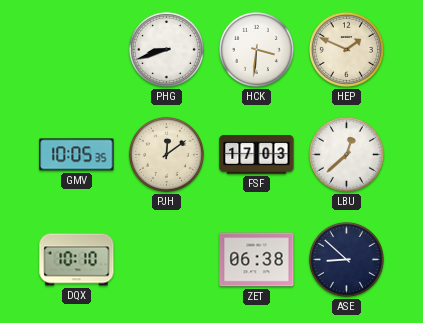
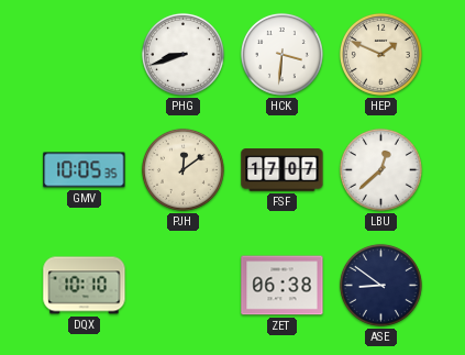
FSF: 17:03 -> 17:07 (283, 170)
ASE: 8:52 -> 8:51 (380, 285)
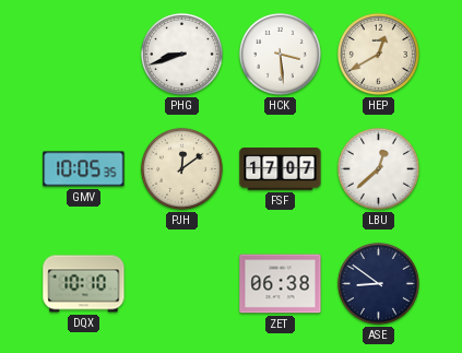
HCK: 3:31 -> 3:29 (280, 54)
HEP: 1:49 -> 12:40 (378, 54)
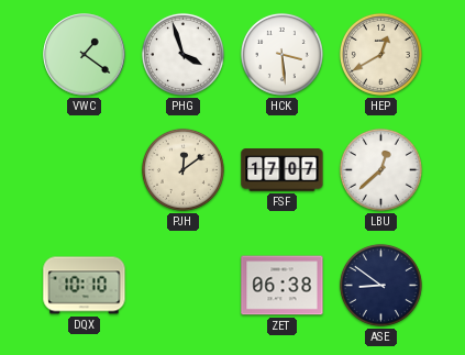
VWC: none -> 1:21 (85, 55)
PHG: 8:42 -> 3:57 (182, 54)
GMV: 10:05 -> none (84, 169)
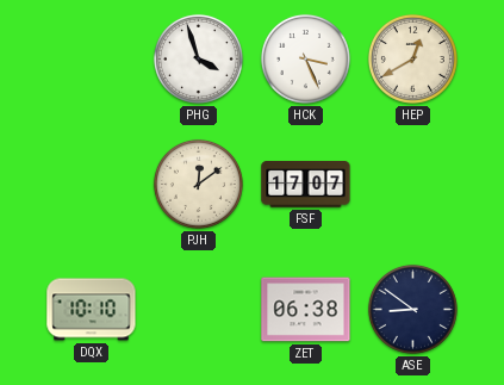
VWC: 1:21 -> none (85, 55)
HCK: 3:29 -> 3:26 (305, 58)
LBU: 12:38 -> none (380, 169)
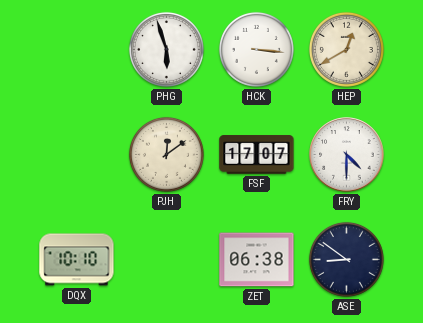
PHG: 3:57 -> 5:57 (166, 49)
HCK: 3:26 -> 3:16 (256, 49)
FRY: none -> 4:30 (347, 155)
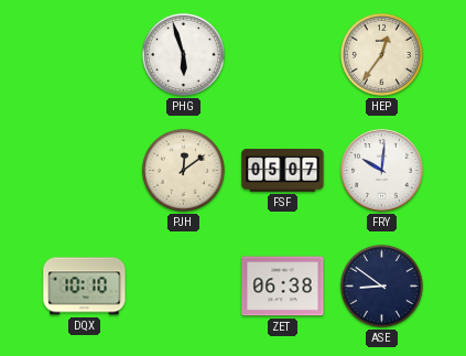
HCK: 3:16 -> none (256, 49)
HEP: 12:40 -> 12:36 (381, 54)
FSF: 17:07 -> 05:07 (283, 171)
FRY: 4:30 -> 10:01 (382, 171)
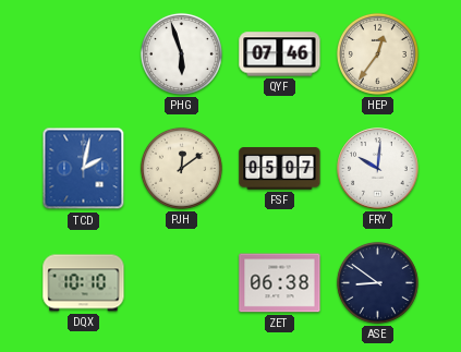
QYF: none -> 07:46 (280, 54)
TCD: none -> 2:02 (84, 169)
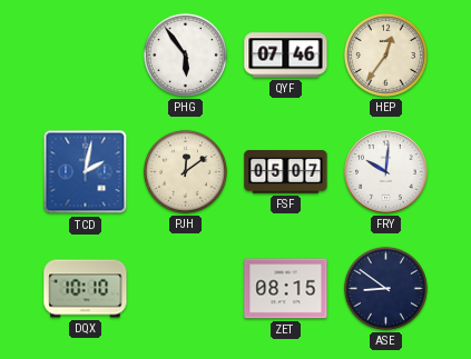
PHG: 5:57 -> 5:54 (185, 54)
ZET: 06:38 -> 08:15 (286, 289)
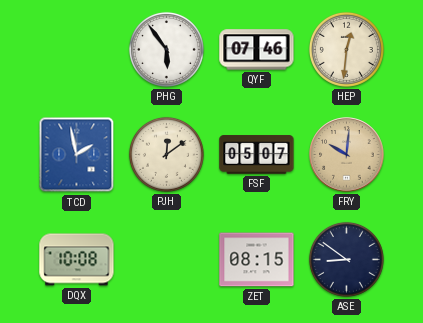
HEP: 12:36 -> 12:31 (346, 49)
TCD: 2:02 -> 1:58 (77, 155)
FRY dial: white -> champagne (347, 155)
DQX: 10:10 -> 10:08 (77, 260)
